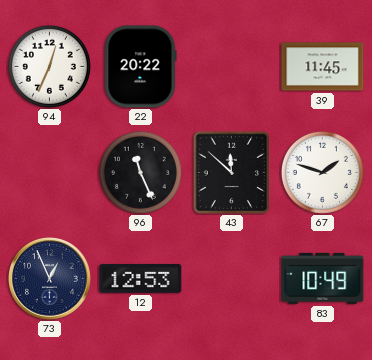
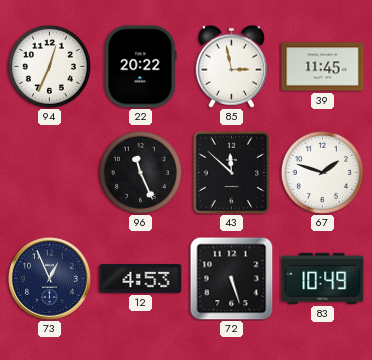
85: none -> 2:58 (231, 66)
12: 12:53 -> 4:53 (141, 278)
72: none -> 5:27 (231, 278)
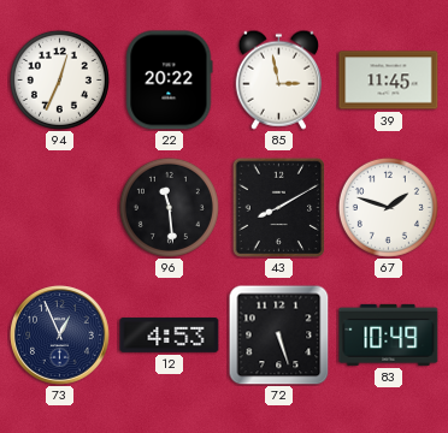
96: 11:26 -> 11:29 (169, 207)
43: 11:52 -> 8:10 (278, 207)
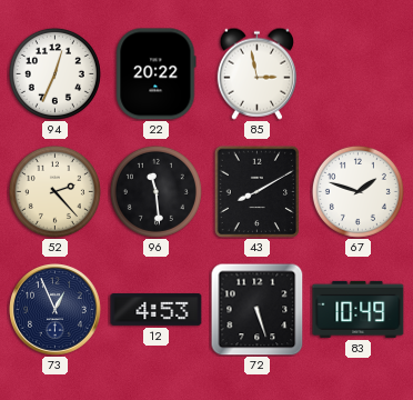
39: 11:45 -> none (389, 81)
52: none -> 2:23 (54, 191)
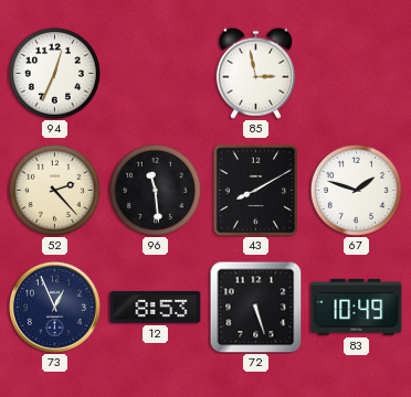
22: 20:22 -> none (157, 74)
12: 4:53 -> 8:53 (156, 307)
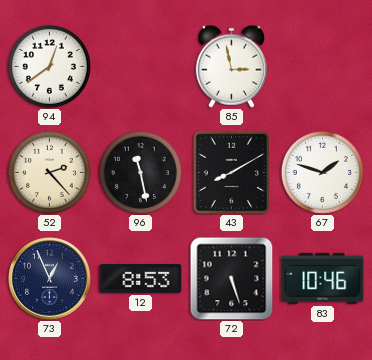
94: 12:34 -> 12:39 (49, 66)
96: 11:29 -> 11:28 (140, 172)
83: 10:49 -> 10:46 (323, 278)
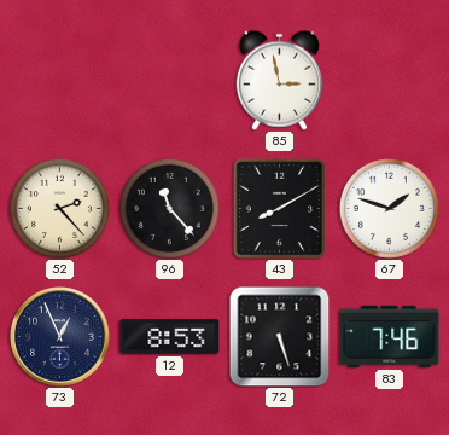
94: 12:39 -> none (49, 66)
96: 11:28 -> 11:23 (169, 208)
83: 10:46 -> 7:46 (390, 336)
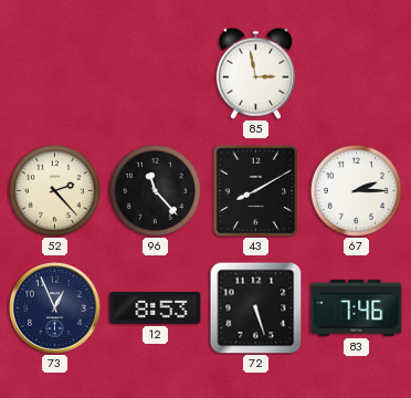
67: 1:48 -> 2:15 (356, 190)
